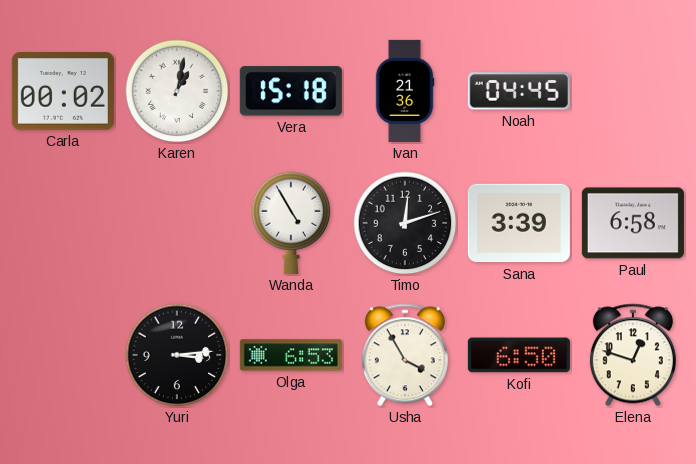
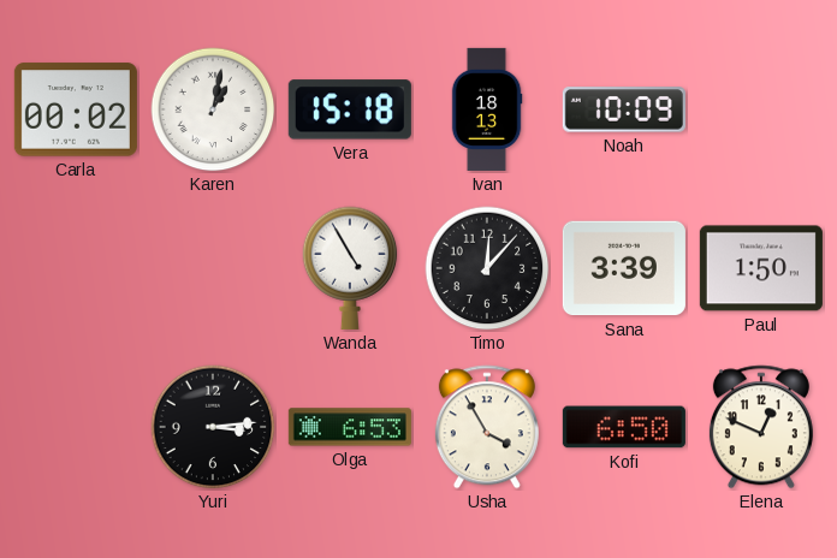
Ivan: 21:36 -> 18:13 (487, 109)
Noah: 04:45 -> 10:09 (624, 109)
Timo: 12:12 -> 12:07 (487, 268)
Paul: 6:58 -> 1:50 (761, 268)
Elena: 12:48 -> 12:49 (761, 427)
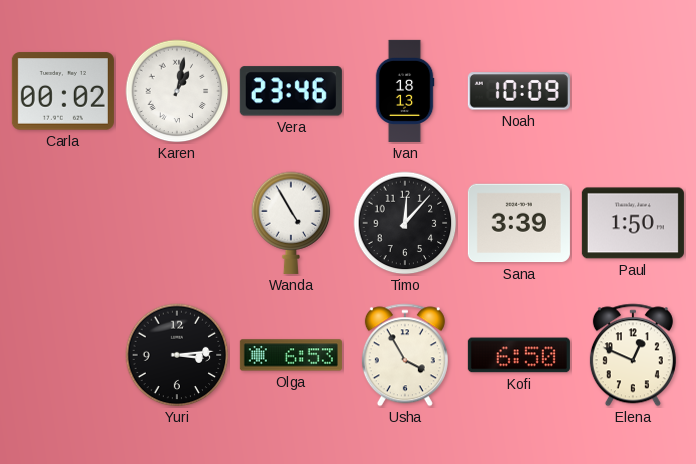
Vera: 15:18 -> 23:46 (291, 91)
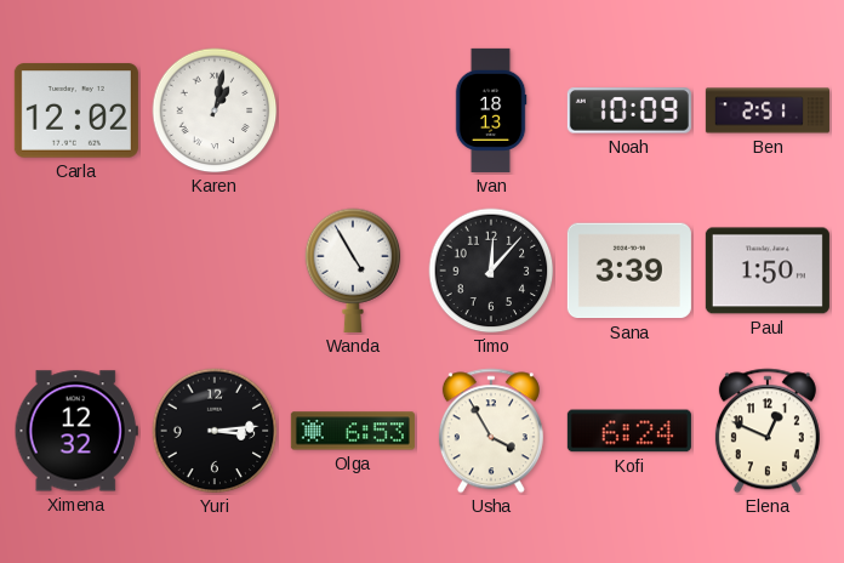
Carla: 00:02 -> 12:02 (76, 110)
Vera: 23:46 -> none (291, 91)
Ben: none -> 2:51 (768, 110)
Ximena: none -> 12:32 (76, 431)
Kofi: 6:50 -> 6:24 (629, 431)
